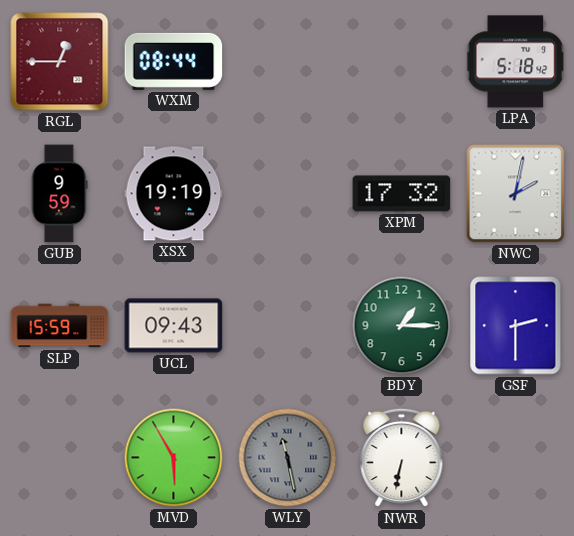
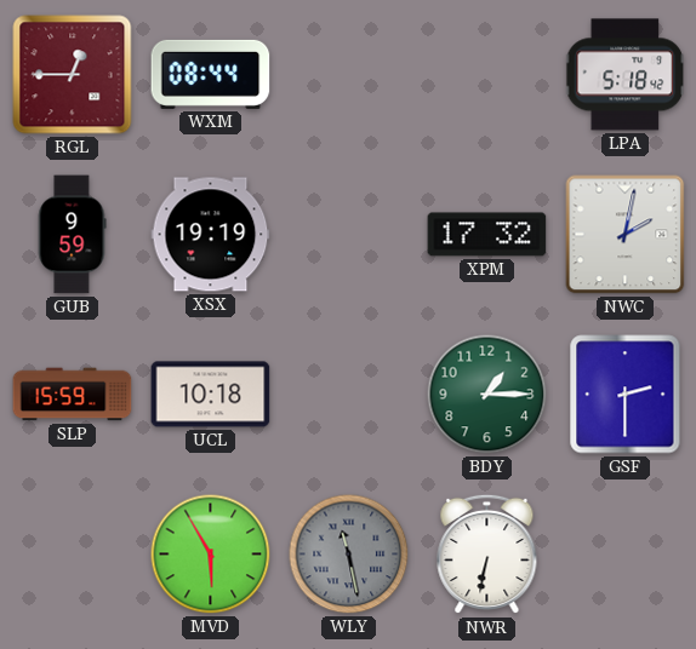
UCL: 09:43 -> 10:18 (211, 395)
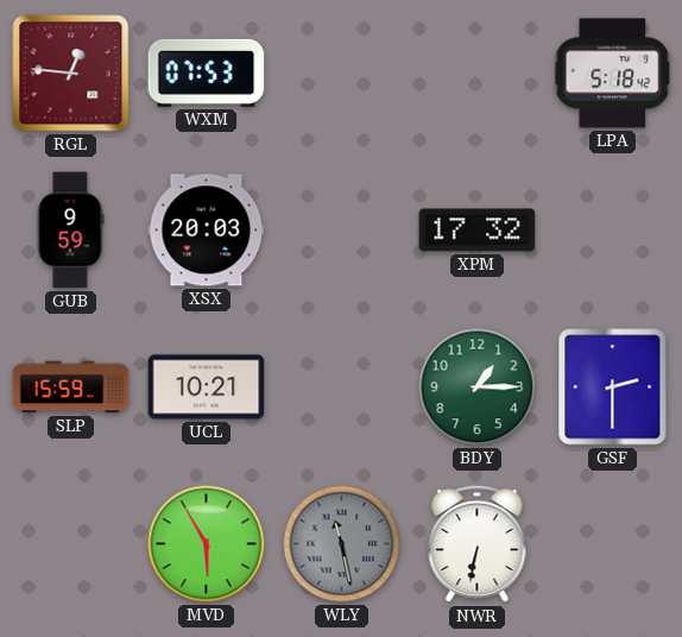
RGL: 12:45 -> 12:46 (71, 74)
WXM: 08:44 -> 07:53 (207, 72)
XSX: 19:19 -> 20:03 (207, 231)
NWC: 2:02 -> none (626, 235)
UCL: 10:18 -> 10:21 (207, 387)
